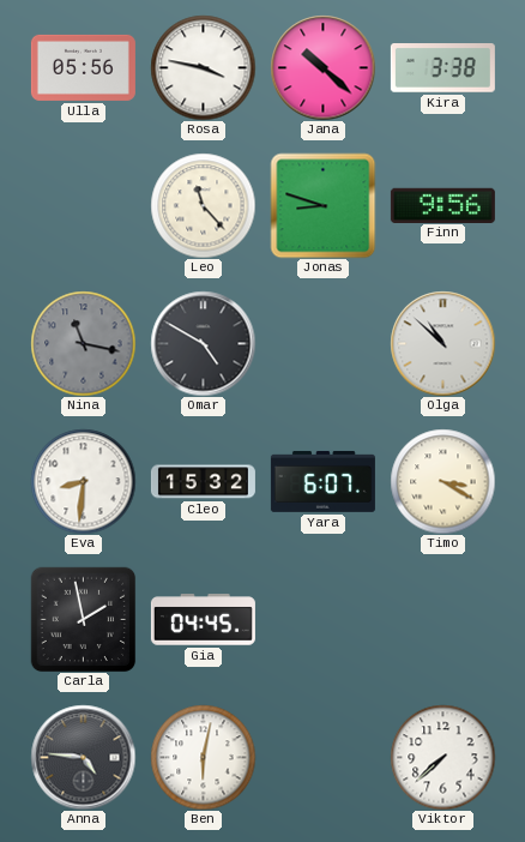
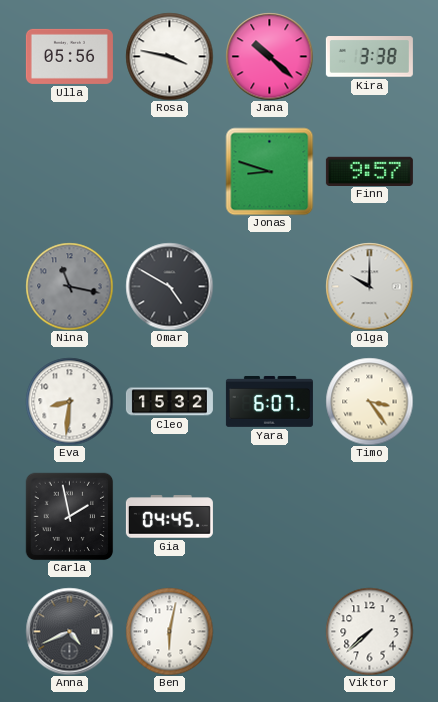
Leo: 11:23 -> none (203, 205)
Finn: 9:56 -> 9:57 (369, 171)
Olga: 10:52 -> 10:00 (369, 286)
Timo: 3:20 -> 3:24 (369, 401)
Anna: 4:46 -> 4:41 (69, 631)
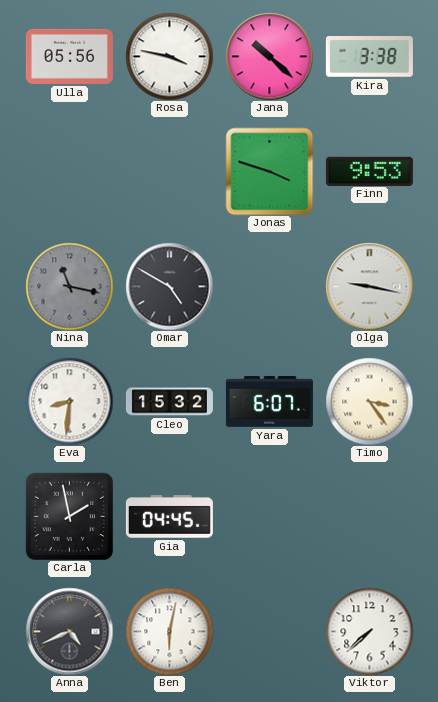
Jonas: 8:48 -> 3:48 (269, 171)
Finn: 9:57 -> 9:53 (369, 171)
Olga: 10:00 -> 9:17 (369, 286)
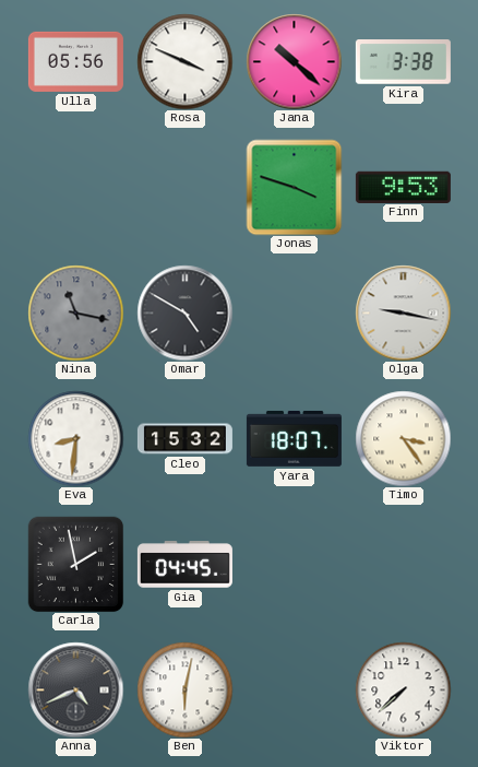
Rosa: 3:47 -> 3:49 (184, 61)
Yara: 6:07 -> 18:07 (294, 438)
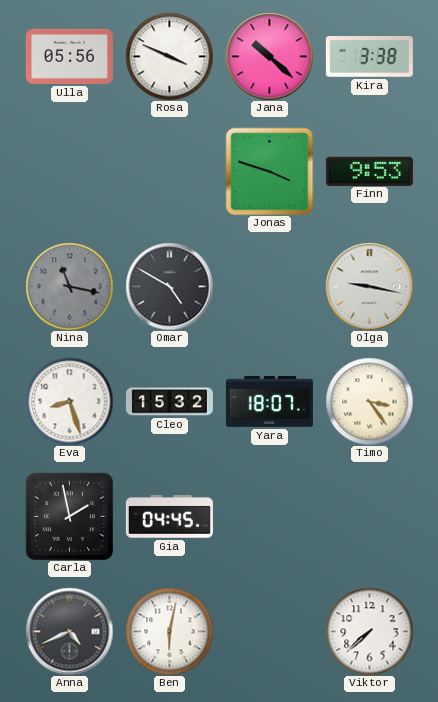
Eva: 8:31 -> 8:27 (69, 401)
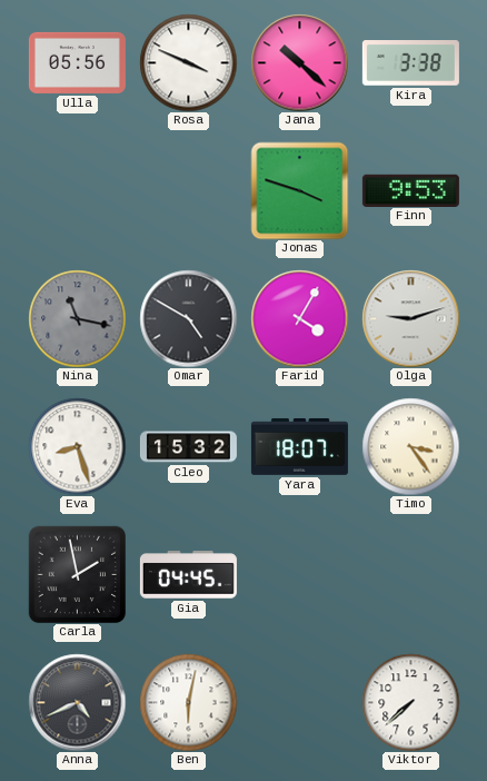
Farid: none -> 4:05 (299, 318)
Olga: 9:17 -> 9:12 (410, 318)
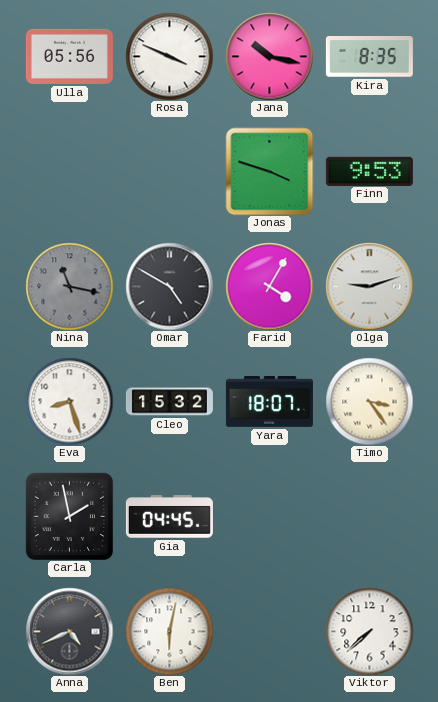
Jana: 10:22 -> 10:17 (269, 56)
Kira: 3:38 -> 8:35 (369, 57)
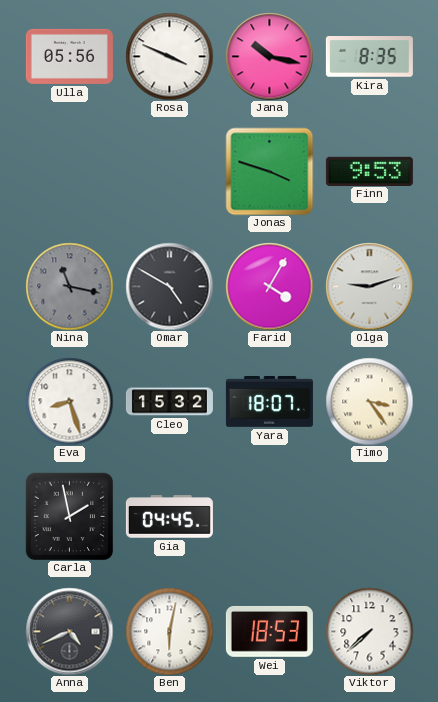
Wei: none -> 18:53 (269, 631)
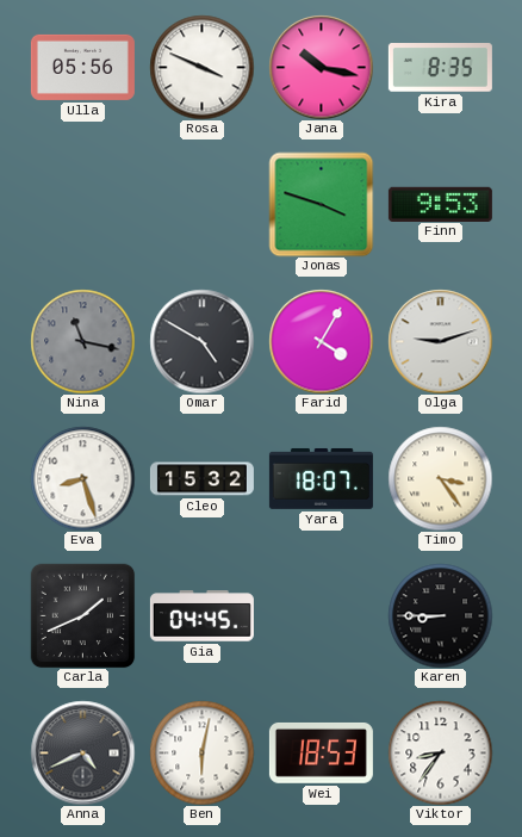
Carla: 1:58 -> 1:41 (82, 615)
Karen: none -> 8:45 (440, 615)
Viktor: 7:38 -> 8:36 (440, 752)
